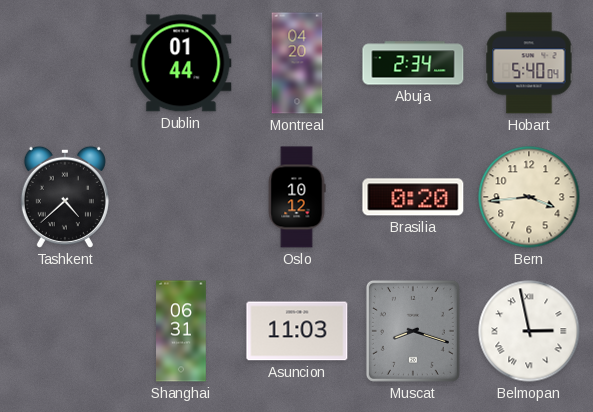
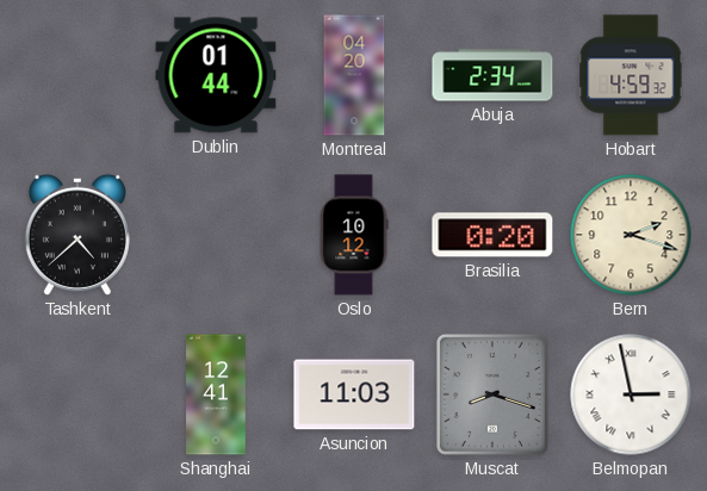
Hobart: 5:40 -> 4:59 (631, 75)
Bern: 3:44 -> 2:18 (631, 235)
Shanghai: 06:31 -> 12:41 (216, 394)
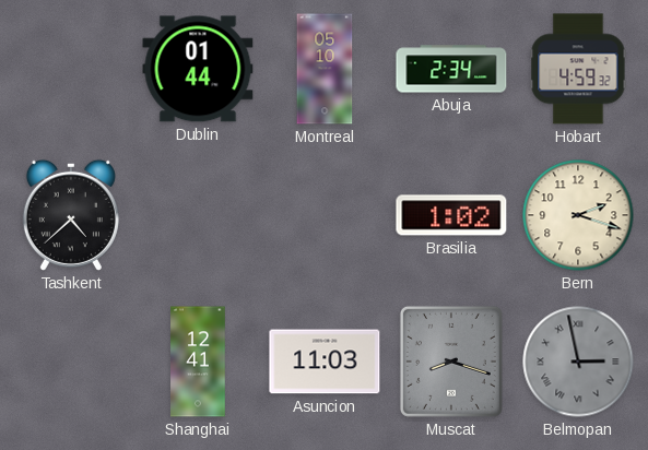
Montreal: 04:20 -> 05:10 (325, 69)
Oslo: 10:12 -> none (354, 235)
Brasilia: 0:20 -> 1:02 (451, 215)
Belmopan dial: white -> grey (578, 362)
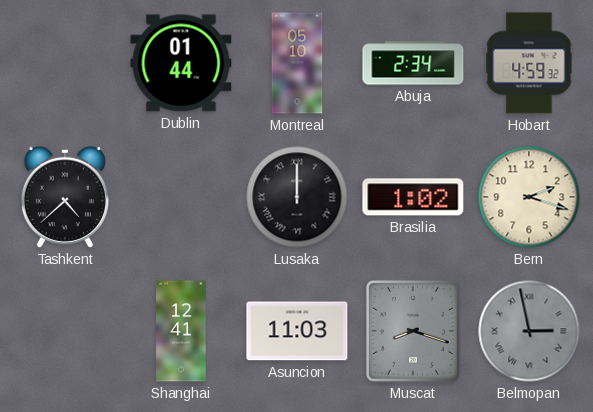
Lusaka: none -> 12:00 (297, 197)
